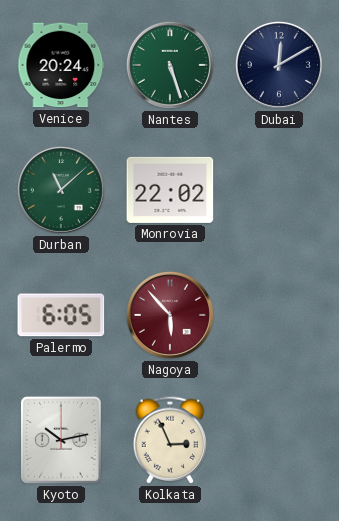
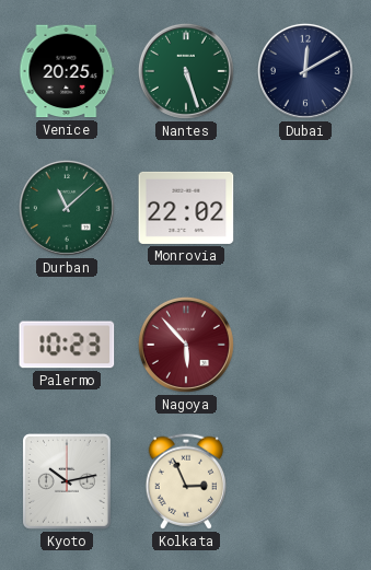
Venice: 20:24 -> 20:25 (67, 71)
Palermo: 6:05 -> 10:23 (67, 345)
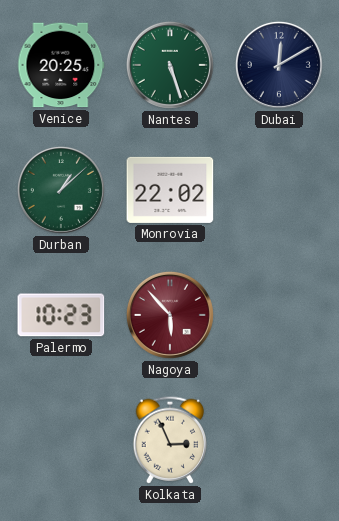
Durban: 11:08 -> 1:08 (61, 190)
Kyoto: 10:13 -> none (67, 481)
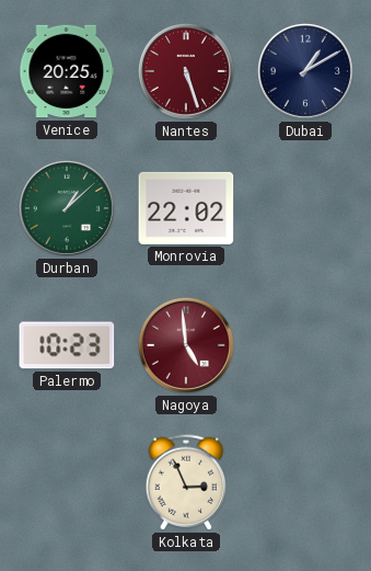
Nantes dial: green -> burgundy (186, 71)
Dubai: 12:10 -> 1:10 (305, 71)
Nagoya: 5:53 -> 4:59 (186, 345)
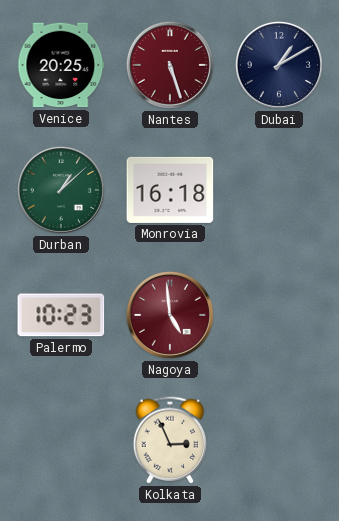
Monrovia: 22:02 -> 16:18 (170, 190)
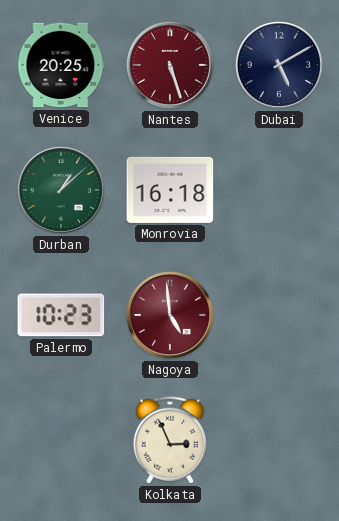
Dubai: 1:10 -> 5:10 (279, 65)
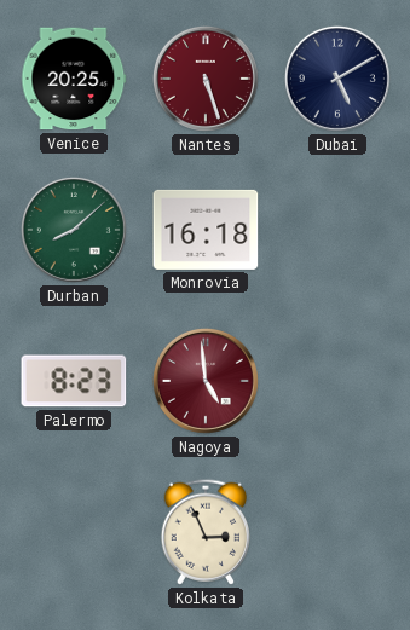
Durban: 1:08 -> 8:08 (74, 230)
Palermo: 10:23 -> 8:23 (74, 381)
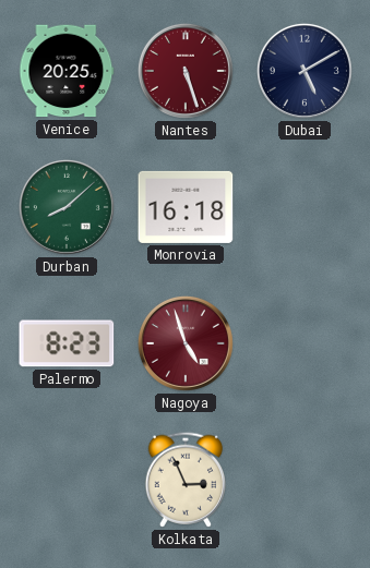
Nagoya: 4:59 -> 4:57 (186, 343)
